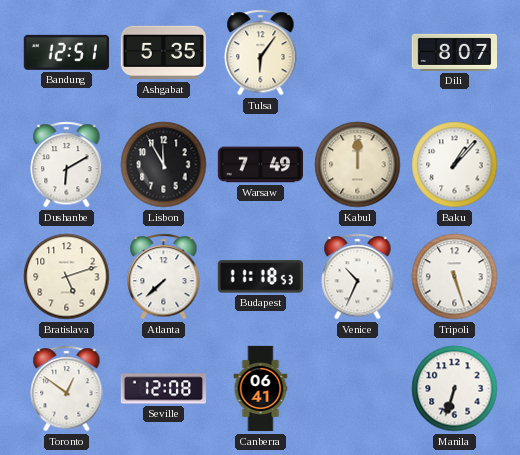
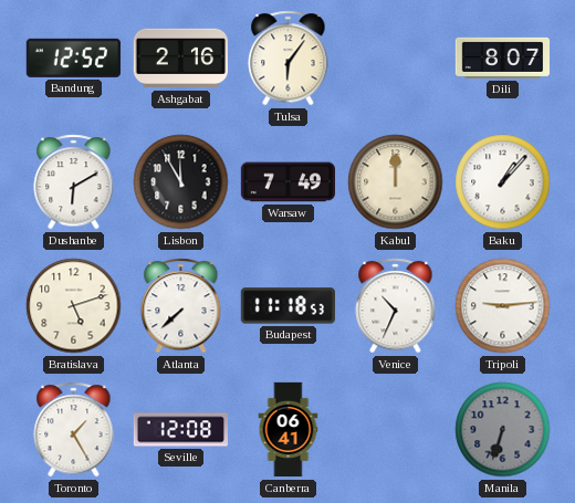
Bandung: 12:51 -> 12:52 (73, 57)
Ashgabat: 5:35 -> 2:16 (180, 59)
Tripoli: 5:27 -> 9:14 (503, 306)
Toronto: 12:51 -> 1:25 (74, 430)
Manila dial: white -> grey (503, 430)
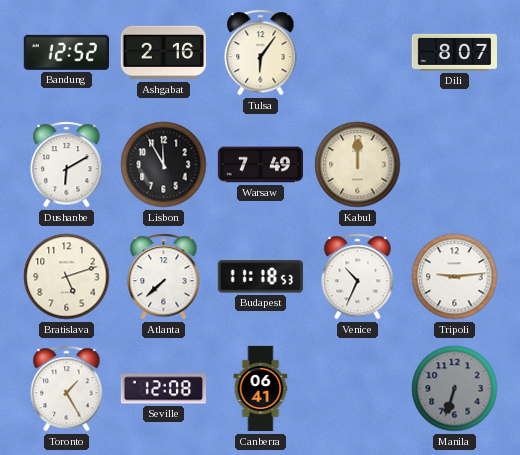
Baku: 1:07 -> none (503, 182)
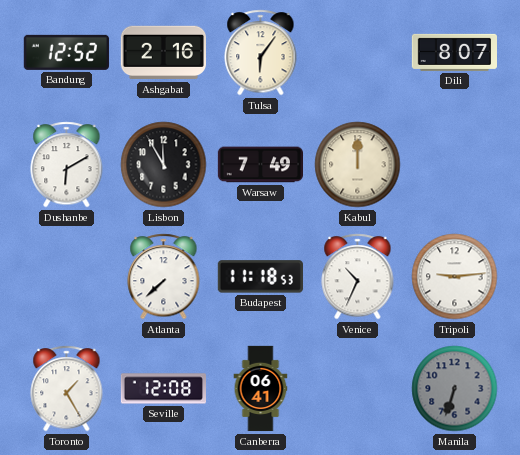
Bratislava: 5:12 -> none (67, 277)
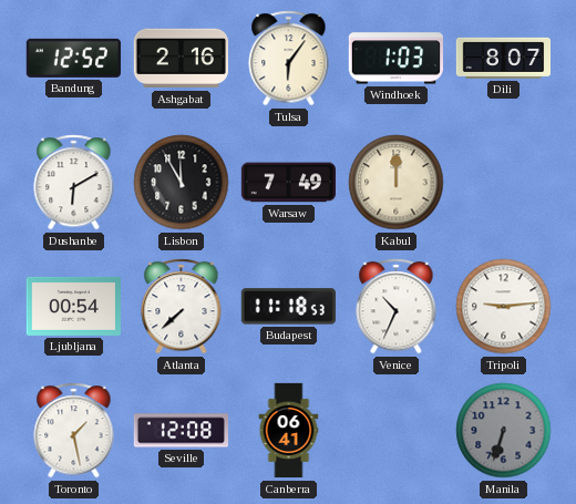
Windhoek: none -> 1:03 (395, 59)
Ljubljana: none -> 00:54 (73, 306)
Toronto: 1:25 -> 1:28 (74, 431)
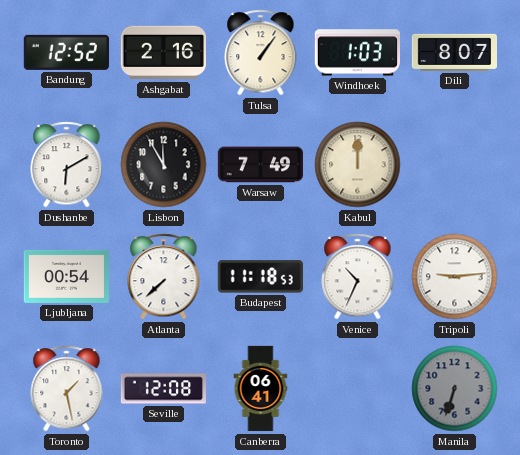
Tulsa: 6:06 -> 1:06 (261, 53)
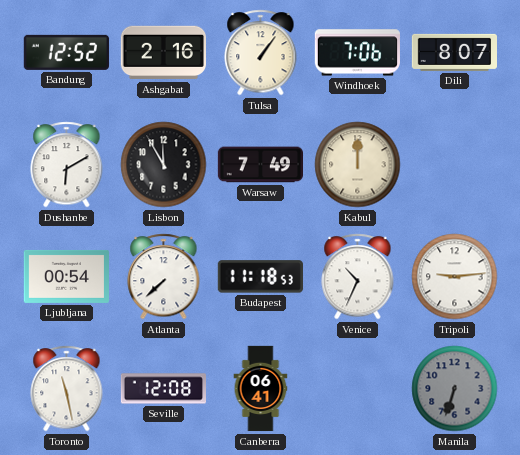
Windhoek: 1:03 -> 7:06 (357, 53)
Toronto: 1:28 -> 11:28 (67, 389)
